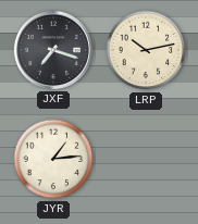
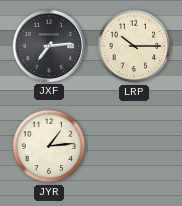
JXF: 7:18 -> 7:14 (49, 46)
LRP: 10:13 -> 10:15 (134, 46)
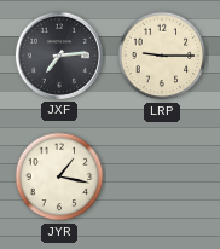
LRP: 10:15 -> 9:15 (162, 56)
JYR: 1:14 -> 1:17 (59, 176)
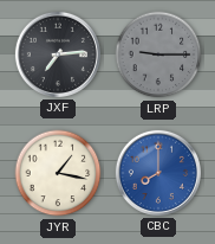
LRP dial: cream -> grey (158, 54)
CBC: none -> 8:00 (158, 173)
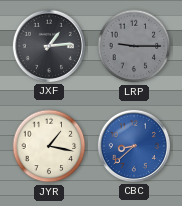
JXF: 7:14 -> 1:14 (49, 46)
CBC: 8:00 -> 8:38 (134, 146)
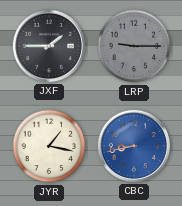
JXF: 1:14 -> 1:45 (49, 46)
CBC: 8:38 -> 8:43 (134, 146)
